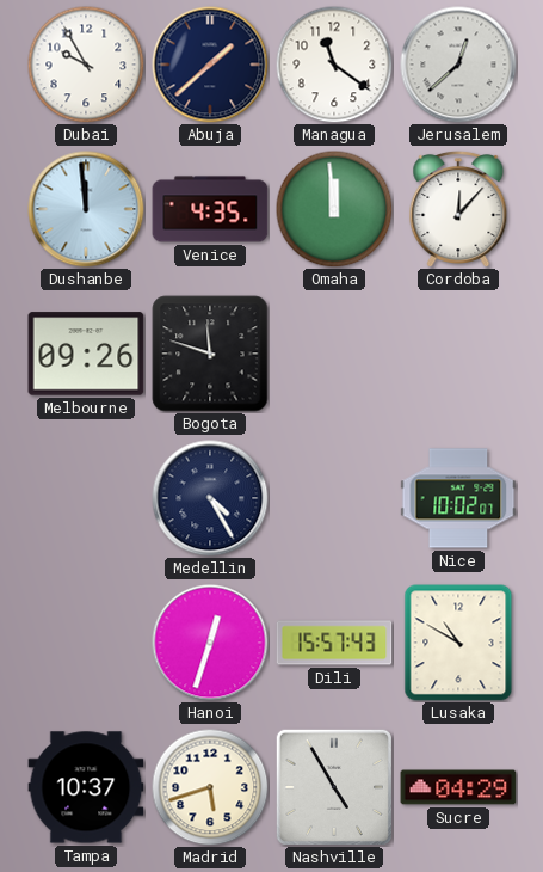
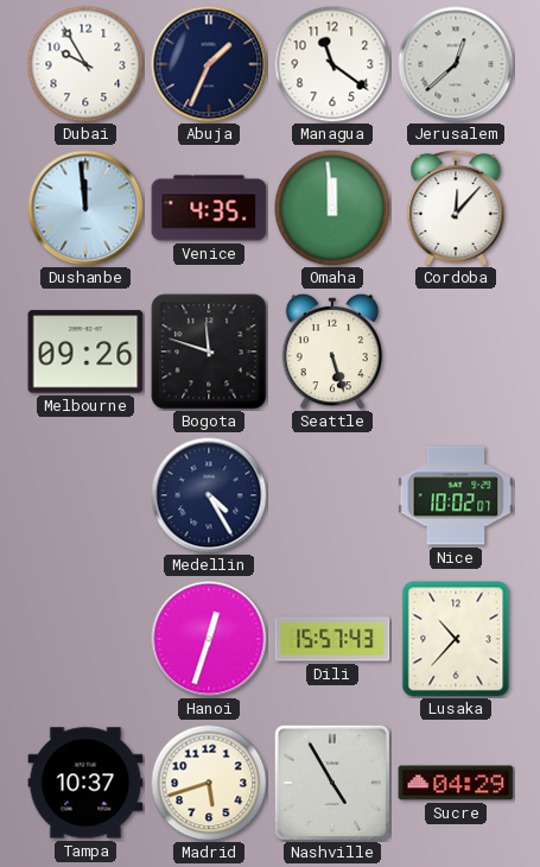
Abuja: 1:38 -> 1:34 (209, 64)
Seattle: none -> 5:27 (332, 352)
Lusaka: 10:50 -> 10:37 (456, 639)
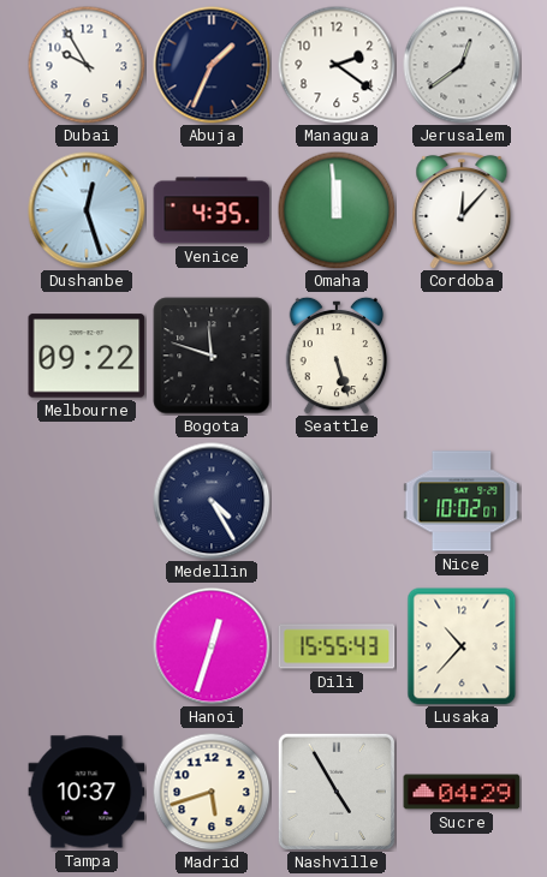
Managua: 11:21 -> 2:21 (337, 65)
Jerusalem: 12:38 -> 12:39 (462, 65)
Dushanbe: 11:59 -> 12:27 (87, 210)
Melbourne: 09:26 -> 09:22 (87, 356)
Dili: 15:57 -> 15:55 (337, 646)
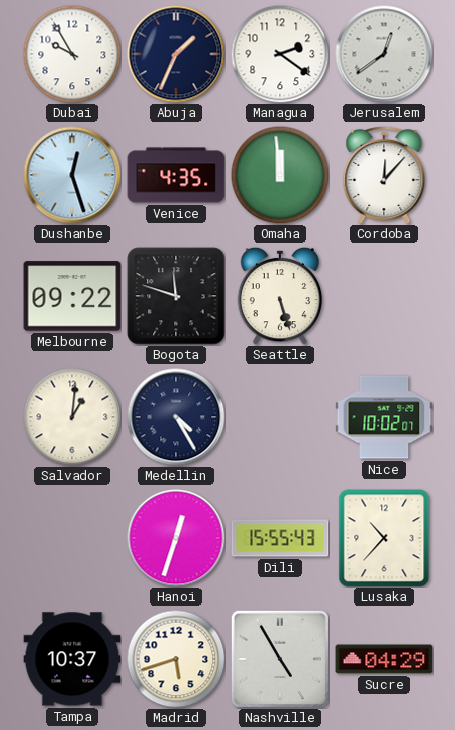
Salvador: none -> 1:01 (72, 417)
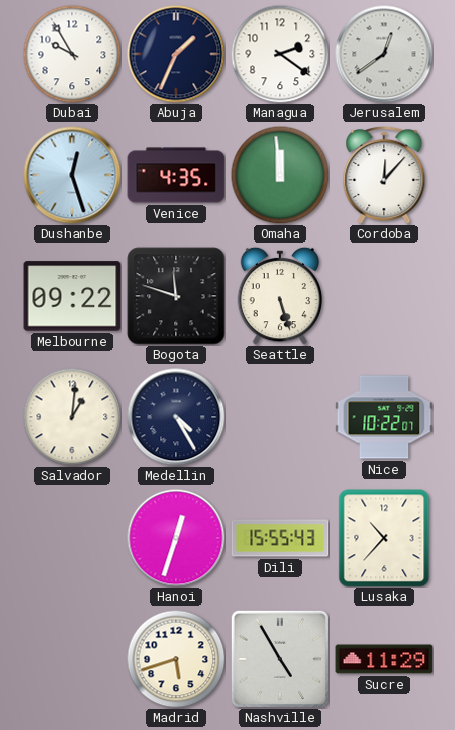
Nice: 10:02 -> 10:22 (384, 417)
Tampa: 10:37 -> none (72, 659)
Sucre: 04:29 -> 11:29 (384, 659)
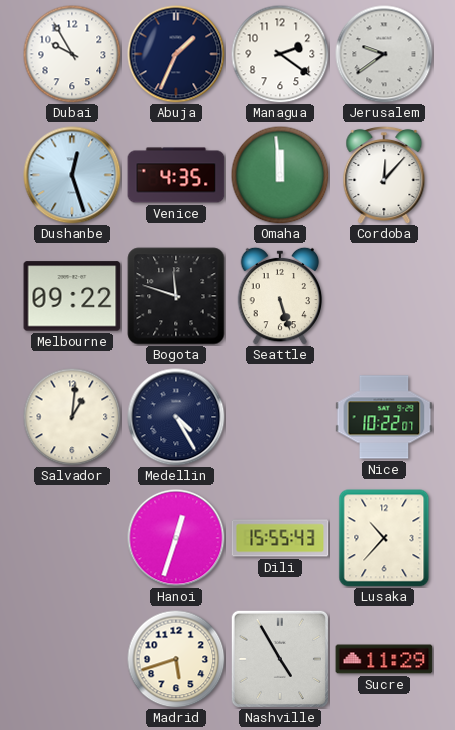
Jerusalem: 12:39 -> 9:39 (384, 54)
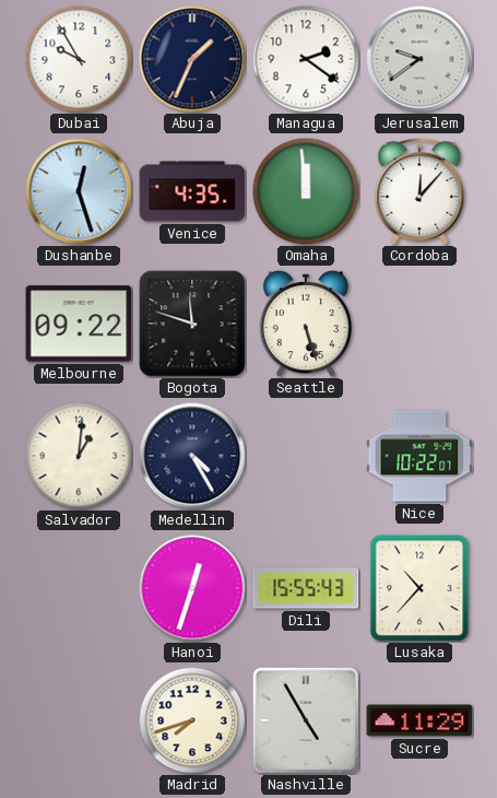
Madrid: 5:42 -> 7:42 (192, 720)
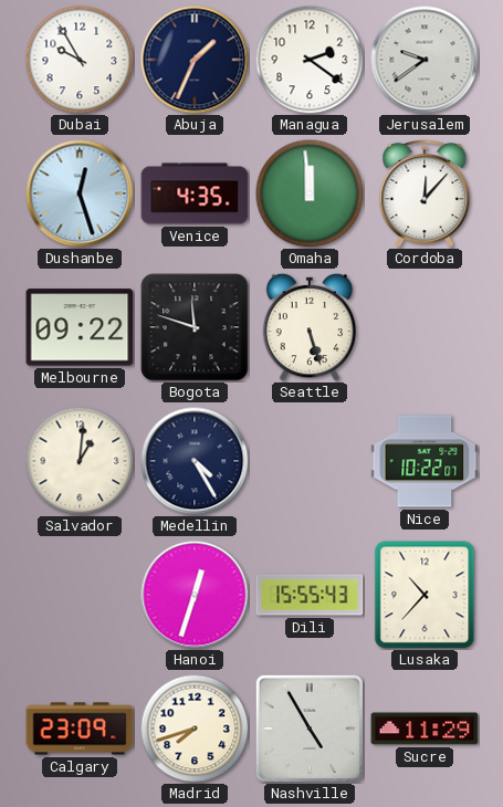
Calgary: none -> 23:09 (80, 729)
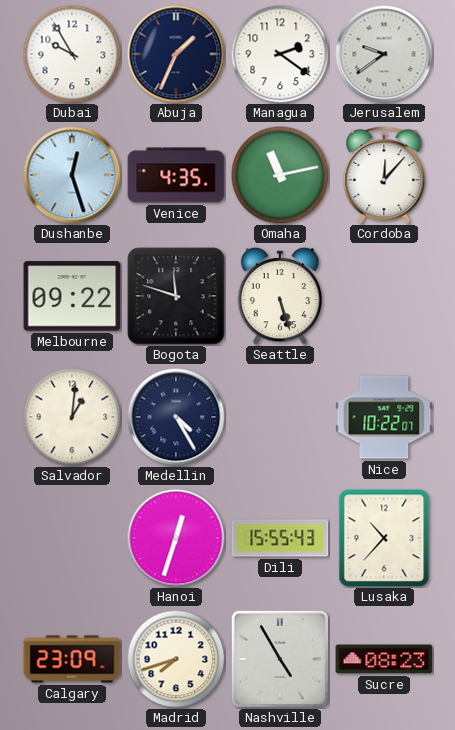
Omaha: 11:59 -> 11:13 (280, 175)
Sucre: 11:29 -> 08:23 (384, 659)
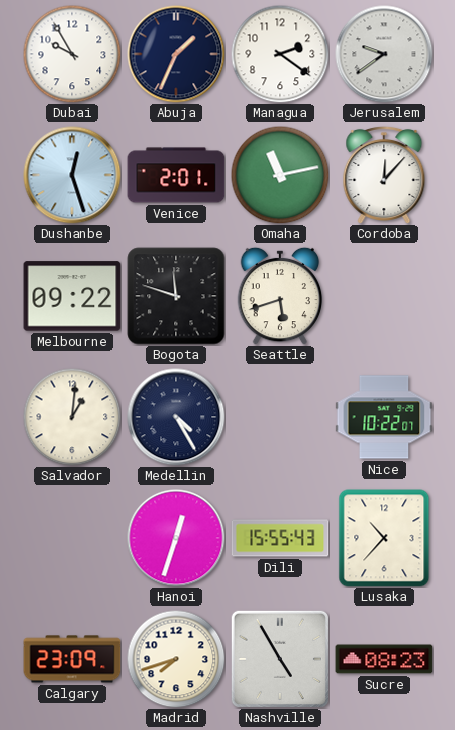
Venice: 4:35 -> 2:01 (176, 175)
Seattle: 5:27 -> 5:42 (280, 296)
